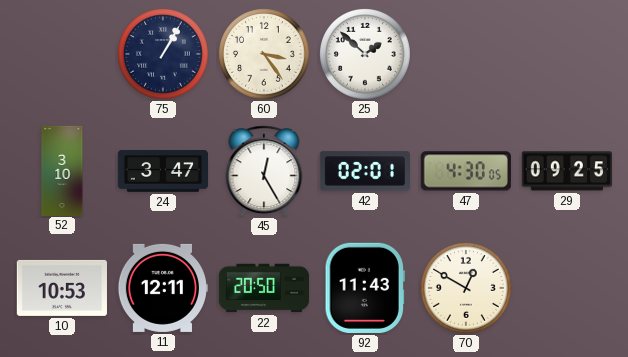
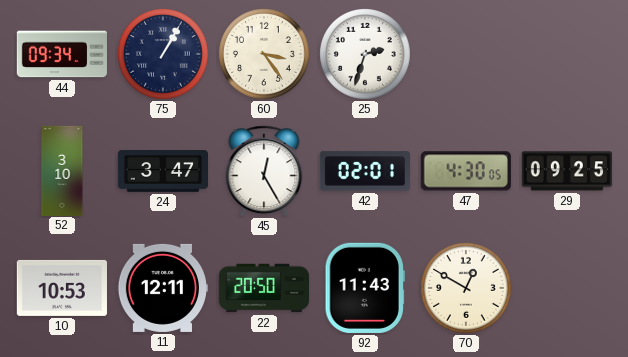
44: none -> 09:34 (62, 54)
25: 1:52 -> 2:33 (365, 54)
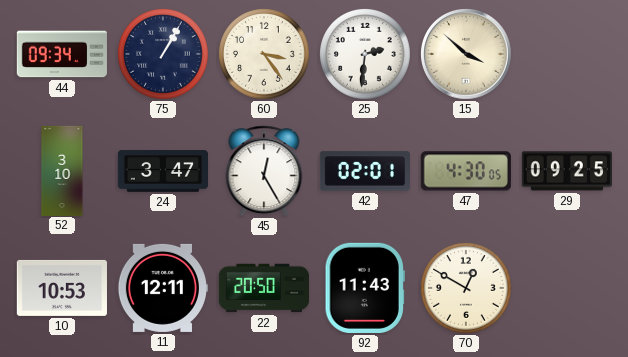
25: 2:33 -> 2:31 (365, 54)
15: none -> 3:52 (467, 55)
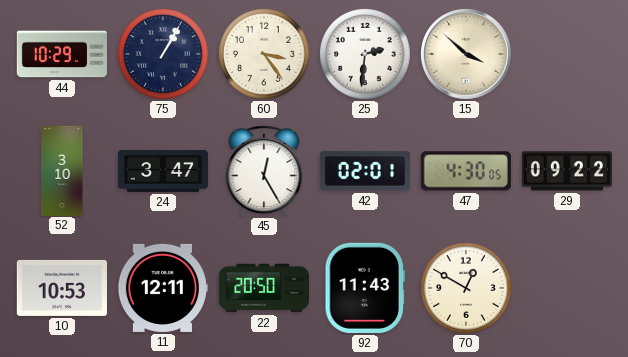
44: 09:34 -> 10:29 (62, 54)
29: 09:25 -> 09:22 (567, 171)
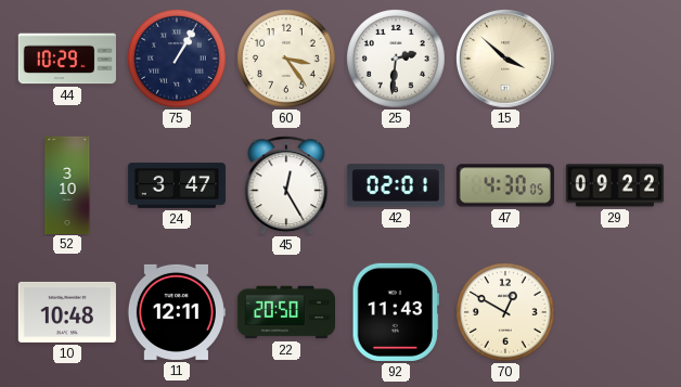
10: 10:53 -> 10:48 (67, 312)
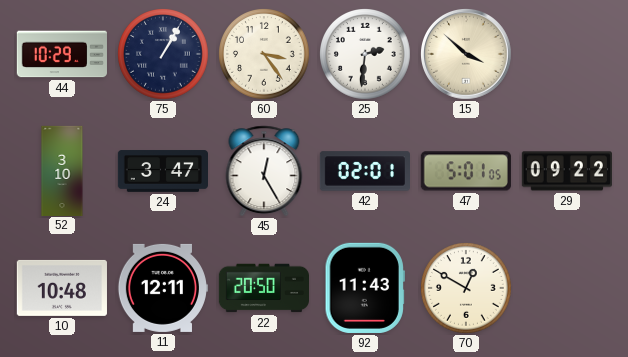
47: 4:30 -> 5:01 (466, 171)
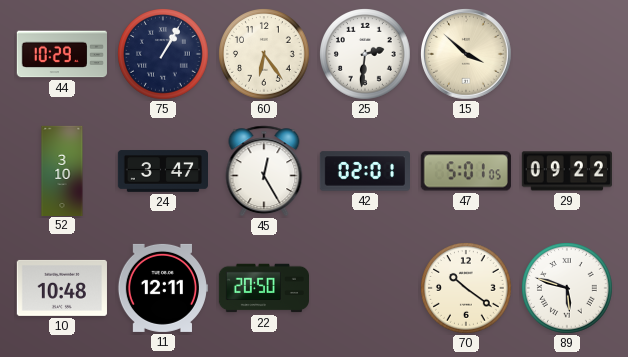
60: 3:24 -> 6:24 (264, 54)
92: 11:43 -> none (365, 288)
70: 12:50 -> 10:21 (466, 288)
89: none -> 5:48 (567, 288)
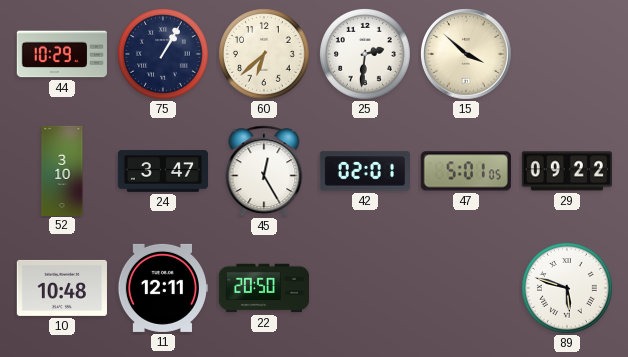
60: 6:24 -> 6:38 (264, 54)
70: 10:21 -> none (466, 288)
